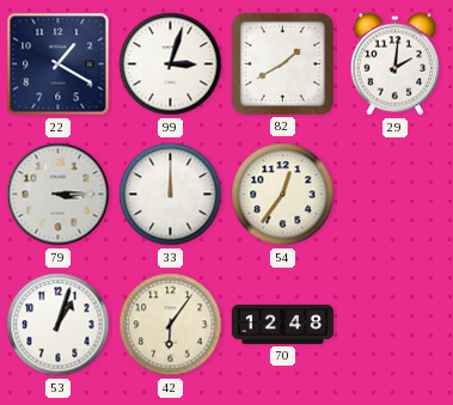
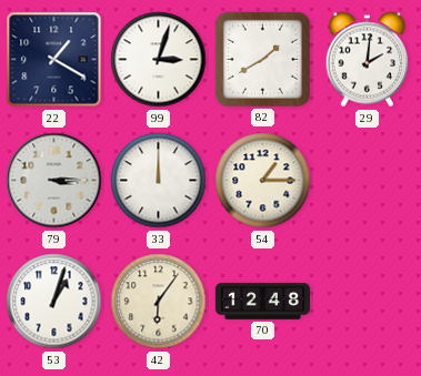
54: 12:36 -> 1:15 (263, 181)
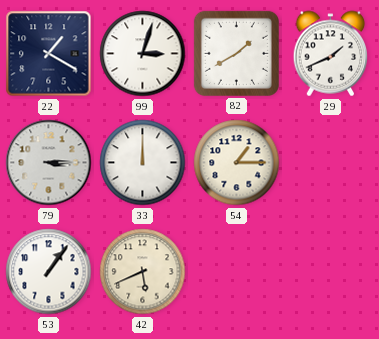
29: 2:01 -> 1:41 (331, 54)
53: 1:03 -> 1:06 (49, 272)
42: 6:06 -> 5:41 (143, 272)
70: 12:48 -> none (262, 302)
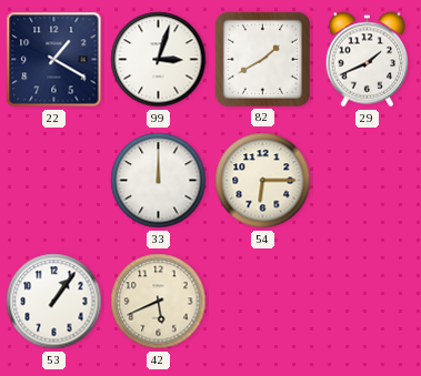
79: 3:15 -> none (49, 163)
54: 1:15 -> 6:15 (263, 181)
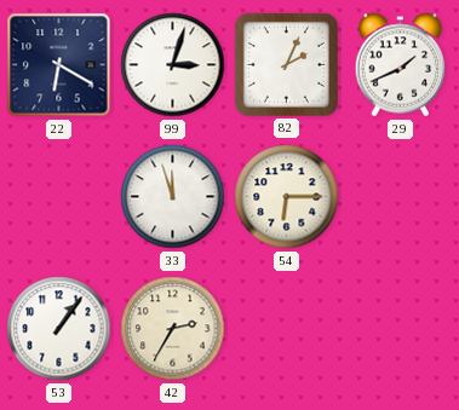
22: 1:20 -> 6:20 (59, 65)
82: 1:40 -> 2:04 (286, 64)
33: 12:00 -> 11:57 (173, 197)
42: 5:41 -> 2:35 (173, 329)
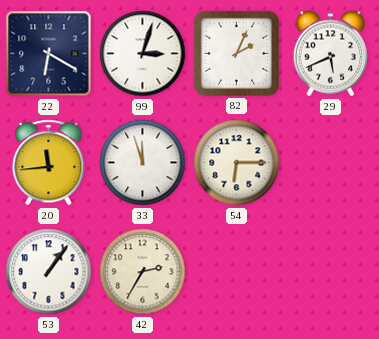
29: 1:41 -> 5:41 (331, 54)
20: none -> 11:44 (49, 163)
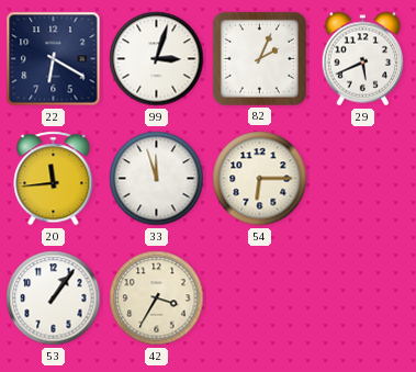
42: 2:35 -> 3:35 (157, 298)
